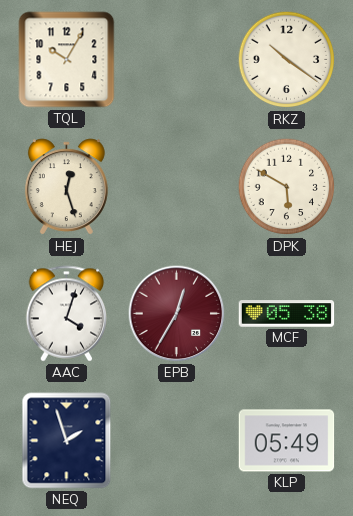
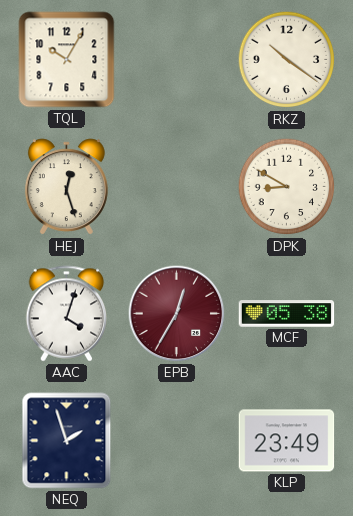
DPK: 5:50 -> 8:50 (287, 187)
KLP: 05:49 -> 23:49 (287, 441)
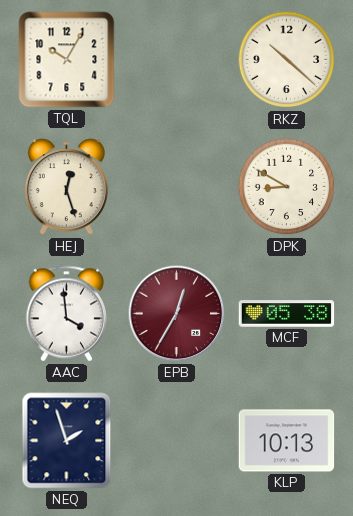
RKZ: 10:21 -> 10:22 (287, 60)
AAC: 4:03 -> 3:59 (67, 314)
KLP: 23:49 -> 10:13 (287, 441)
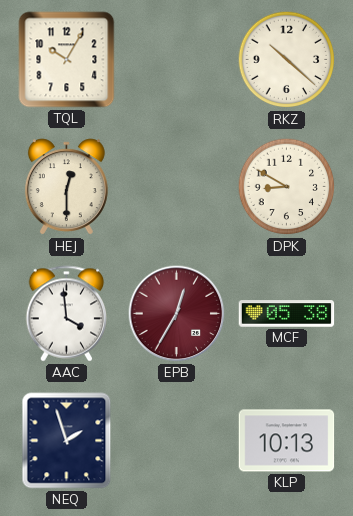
HEJ: 12:27 -> 12:30 (66, 187)
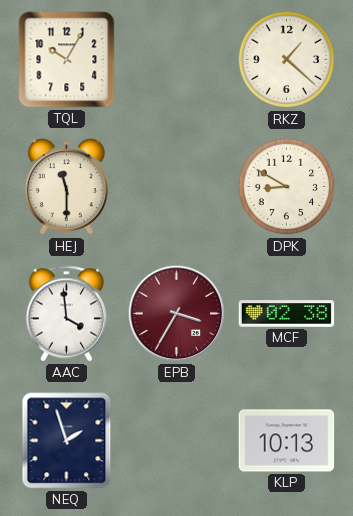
RKZ: 10:22 -> 1:22 (287, 60)
HEJ: 12:30 -> 11:30 (66, 187)
EPB: 12:35 -> 3:35 (177, 314)
MCF: 05:38 -> 02:38 (287, 314)
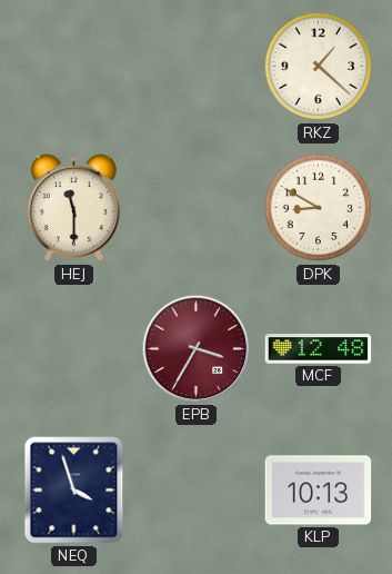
TQL: 10:05 -> none (67, 60)
AAC: 3:59 -> none (67, 314)
MCF: 02:38 -> 12:48 (319, 349)
NEQ: 1:57 -> 3:57 (74, 491)
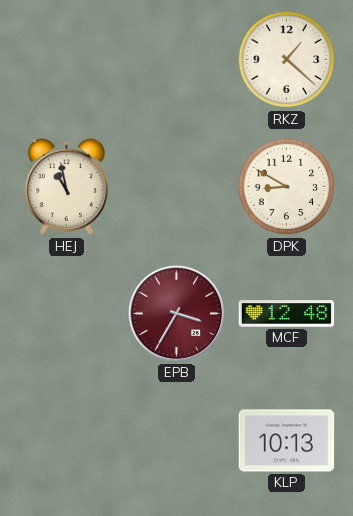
HEJ: 11:30 -> 10:58 (66, 187)
NEQ: 3:57 -> none (74, 491)
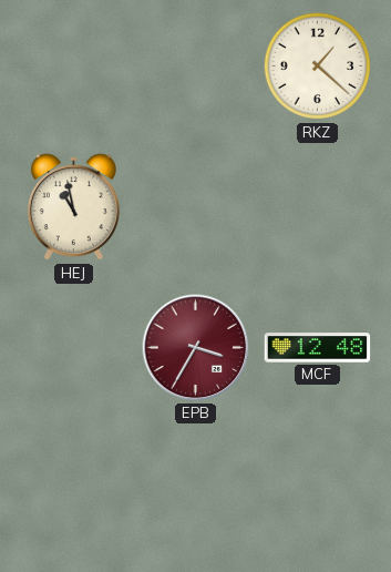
DPK: 8:50 -> none (287, 187)
KLP: 10:13 -> none (287, 441)
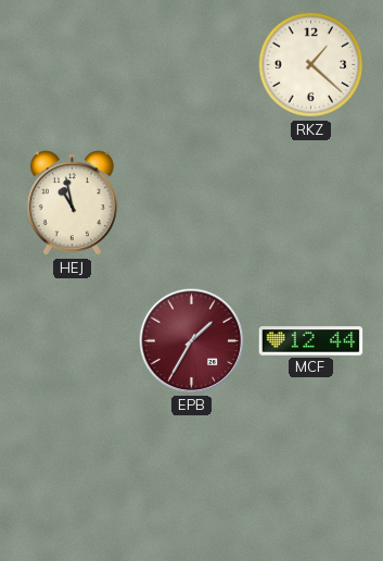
EPB: 3:35 -> 1:35 (192, 341)
MCF: 12:48 -> 12:44 (311, 341)
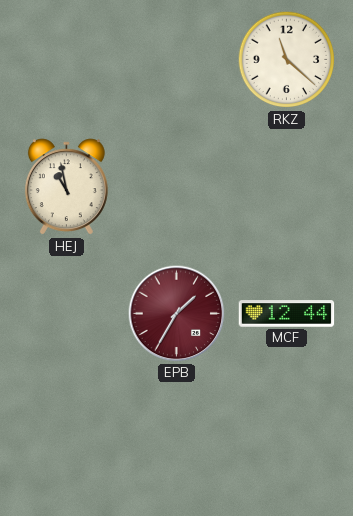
RKZ: 1:22 -> 11:22 (287, 60)
